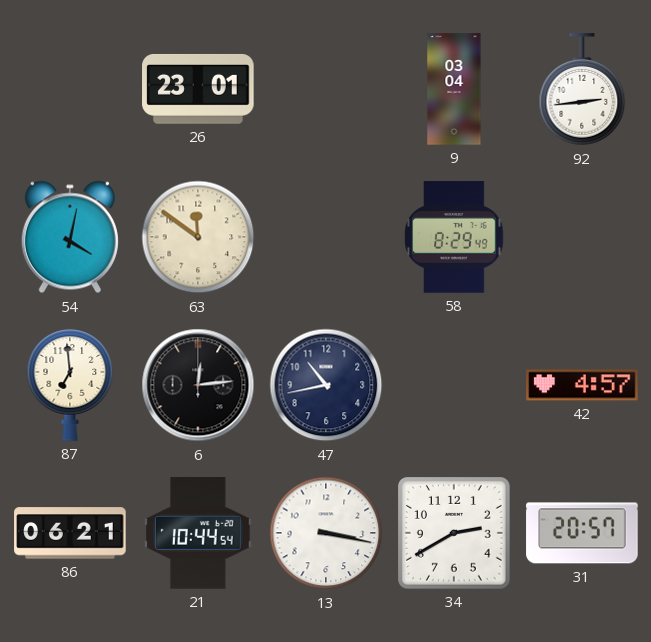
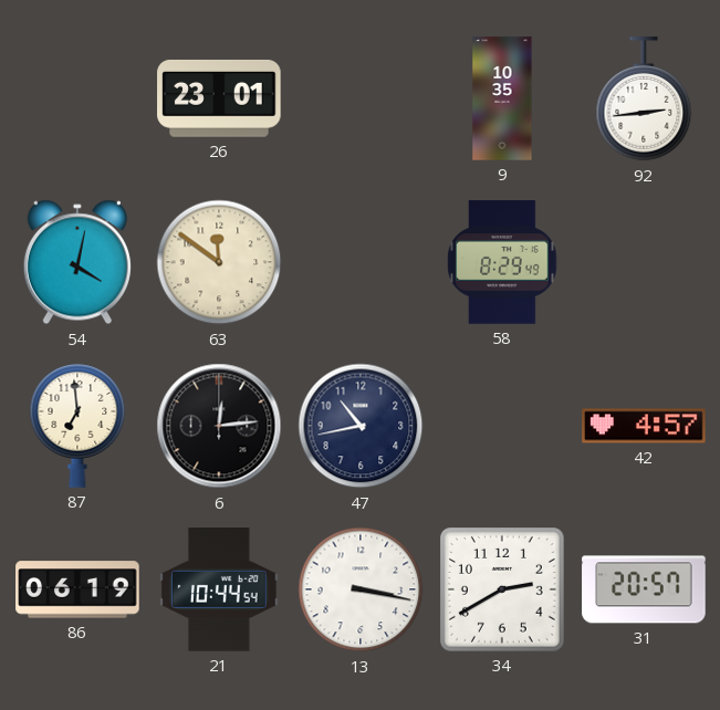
9: 03:04 -> 10:35 (502, 98)
86: 06:21 -> 06:19 (77, 589)
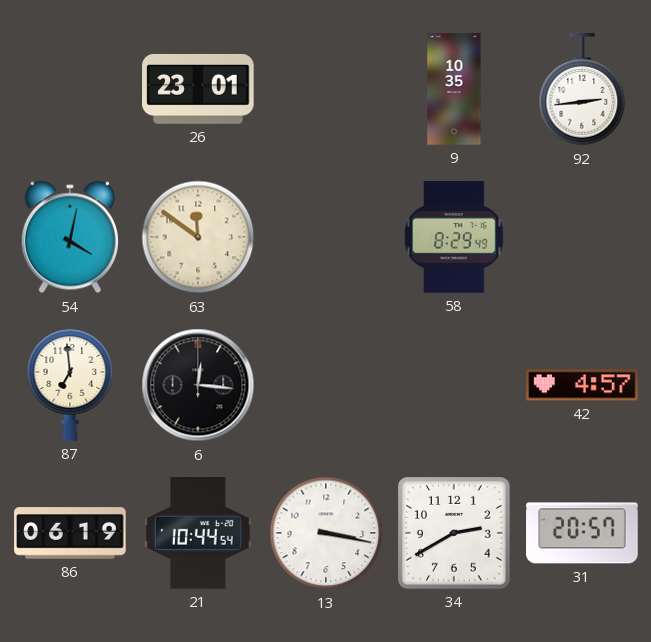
6: 12:14 -> 12:16 (198, 385)
47: 10:43 -> none (361, 426)
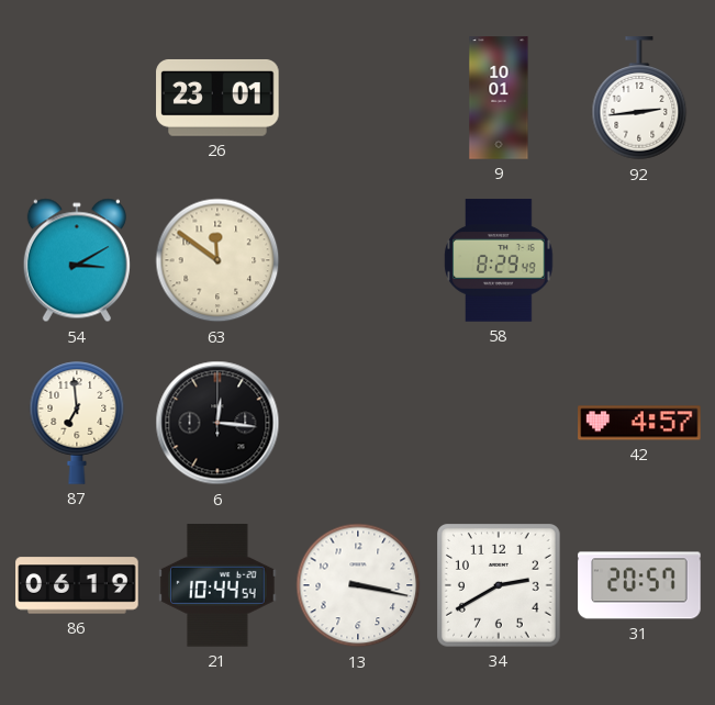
9: 10:35 -> 10:01 (499, 98)
54: 4:02 -> 3:10 (77, 260)
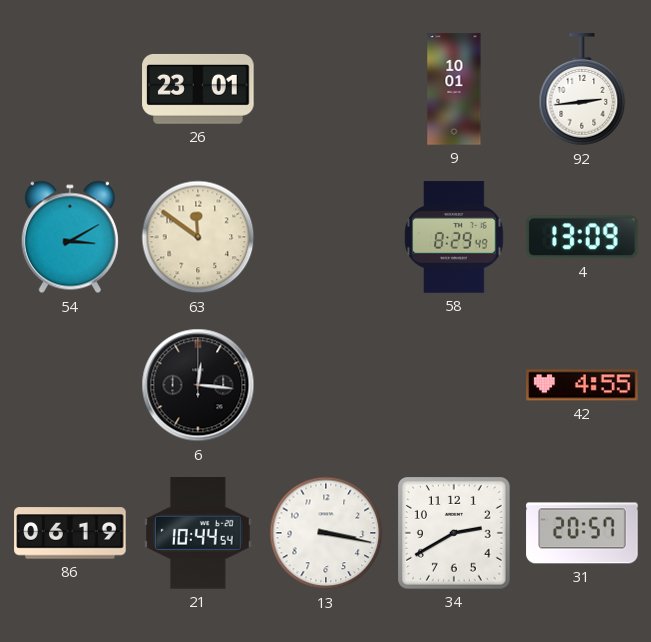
4: none -> 13:09 (582, 237)
87: 6:59 -> none (77, 423)
42: 4:57 -> 4:55 (582, 385)
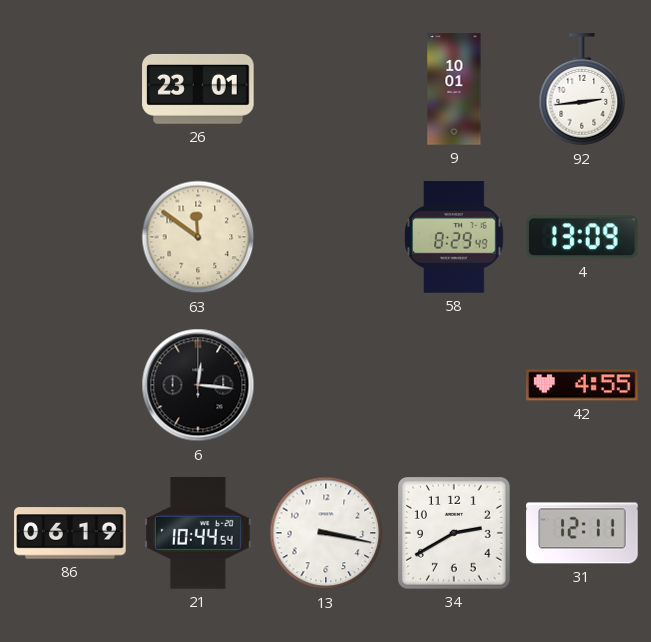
54: 3:10 -> none (70, 237)
31: 20:57 -> 12:11 (582, 533)
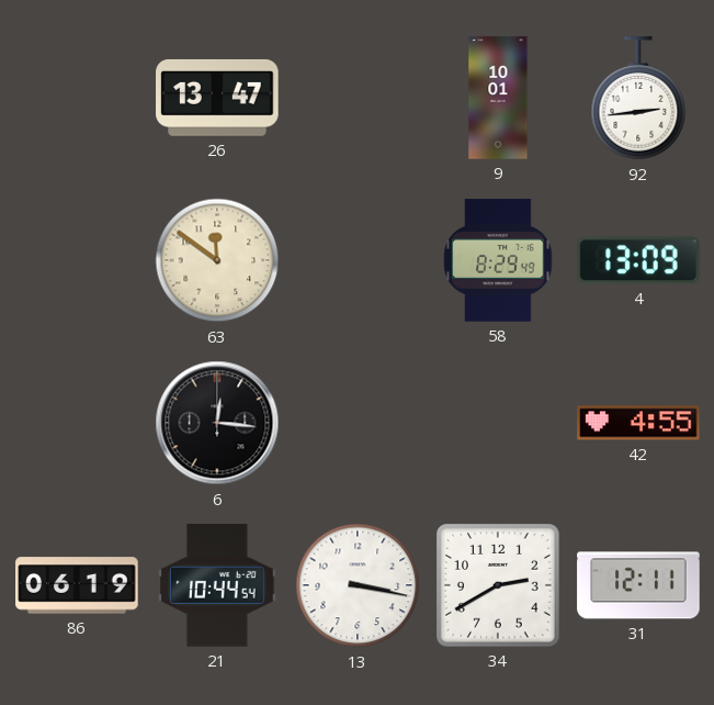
26: 23:01 -> 13:47 (217, 98)
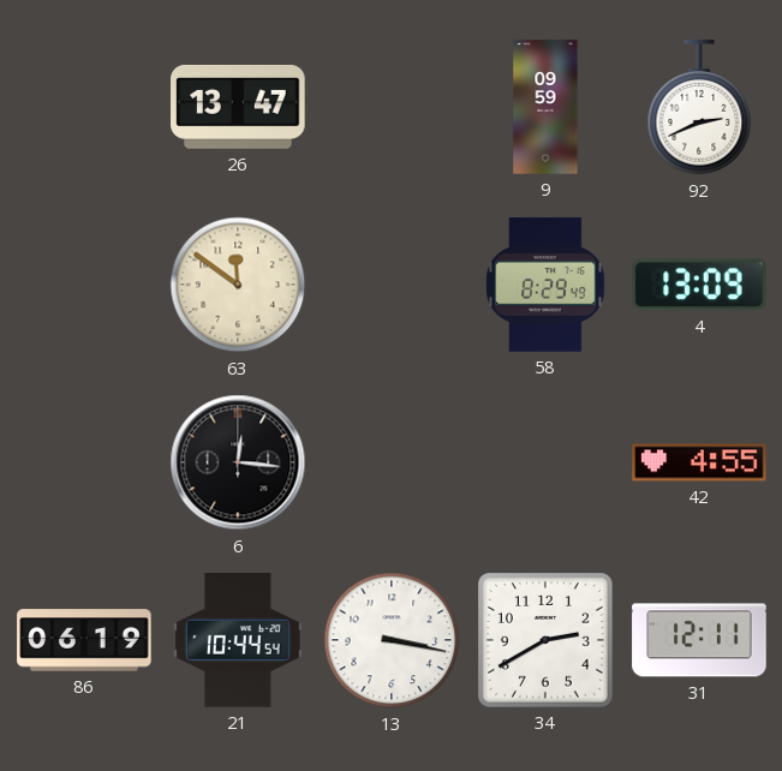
9: 10:01 -> 09:59 (545, 107)
92: 2:44 -> 2:41 (699, 108)
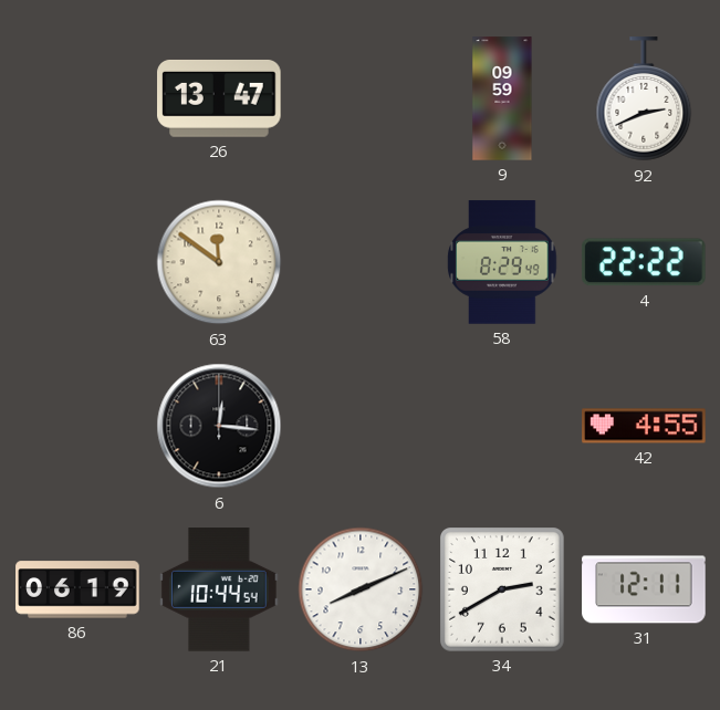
4: 13:09 -> 22:22 (644, 262)
13: 3:17 -> 8:11 (361, 589)
